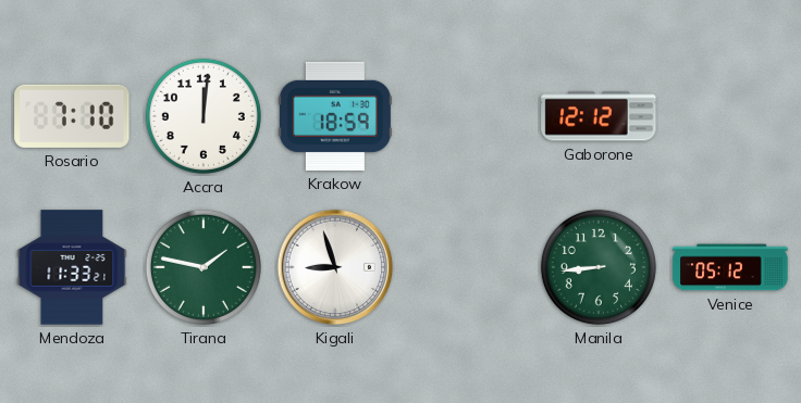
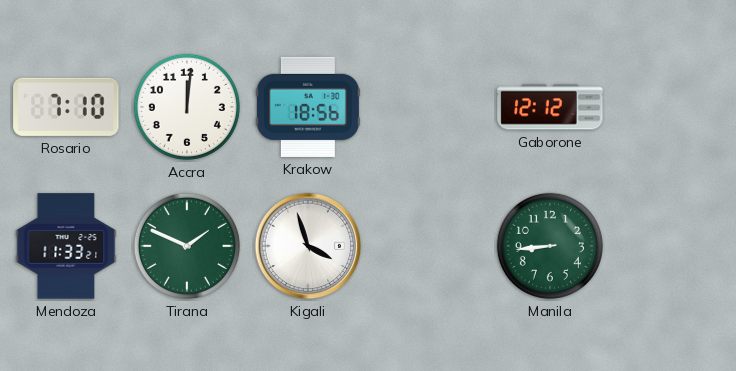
Krakow: 18:59 -> 18:56 (308, 107)
Tirana: 1:47 -> 1:49 (187, 246)
Kigali: 8:57 -> 3:57 (308, 246)
Venice: 05:12 -> none (730, 267)
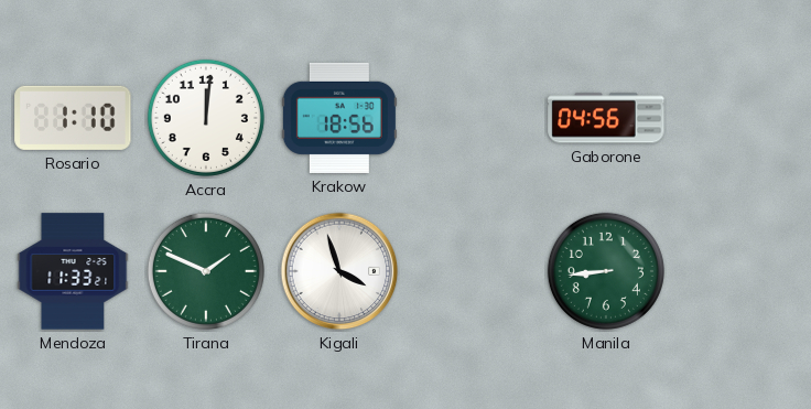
Rosario: 7:10 -> 1:10 (73, 118)
Gaborone: 12:12 -> 04:56 (606, 118)
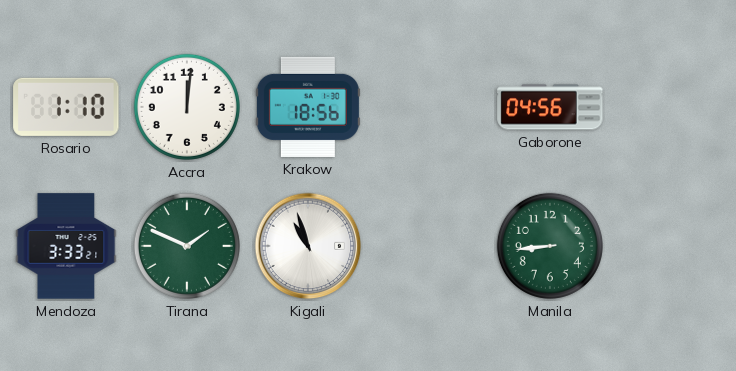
Mendoza: 11:33 -> 3:33 (66, 246)
Kigali: 3:57 -> 10:57 (308, 246)
